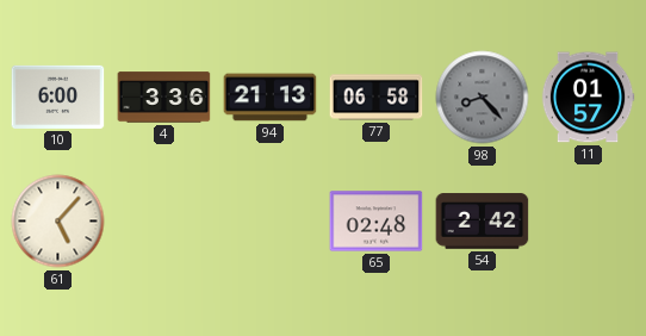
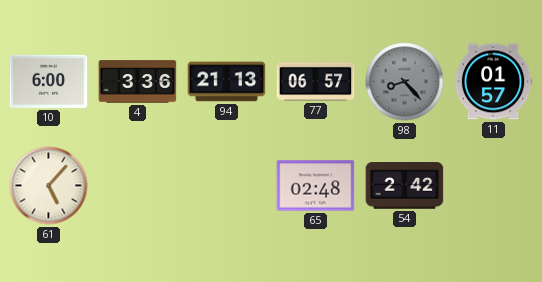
77: 06:58 -> 06:57 (316, 82)
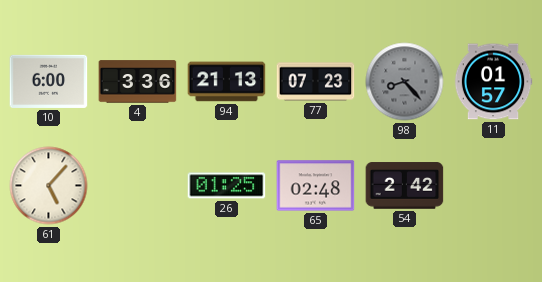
77: 06:57 -> 07:23 (316, 82)
26: none -> 01:25 (227, 186)
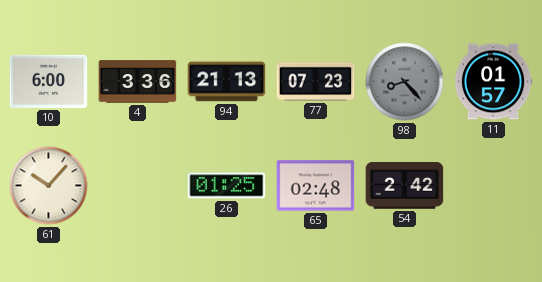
61: 5:07 -> 10:07 (49, 186)
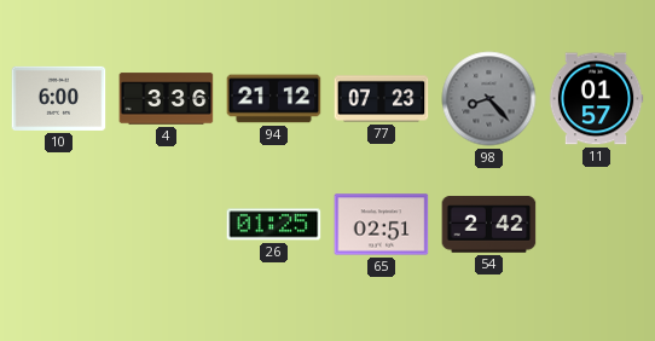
94: 21:13 -> 21:12 (274, 99)
61: 10:07 -> none (49, 186)
65: 02:48 -> 02:51 (382, 225)
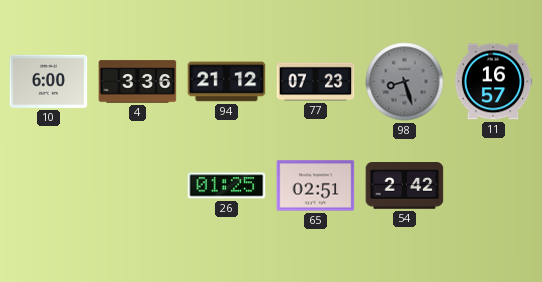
98: 8:23 -> 8:27 (405, 82)
11: 01:57 -> 16:57 (493, 82)
